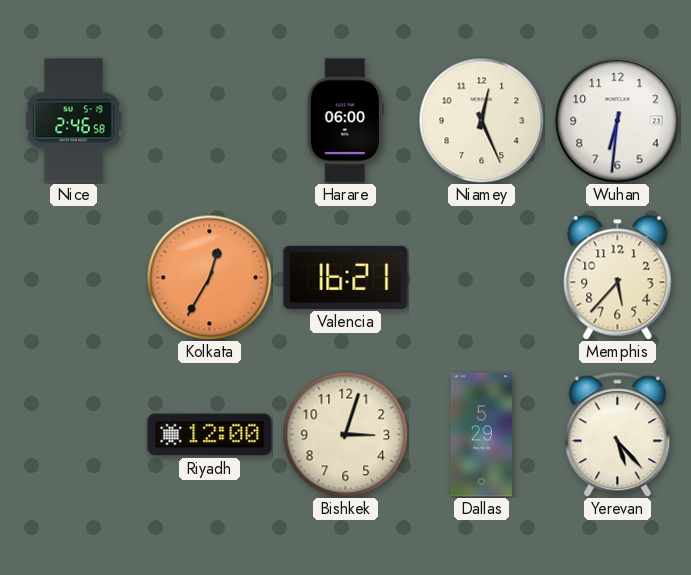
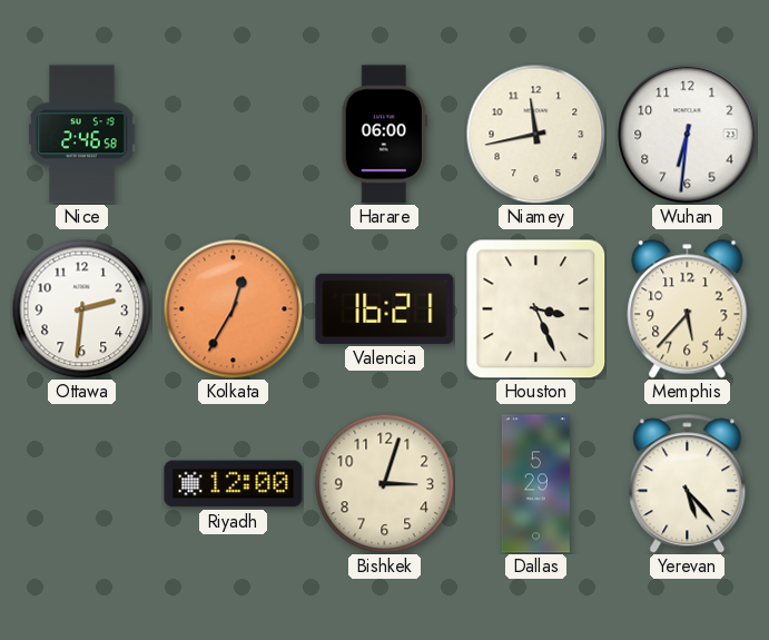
Niamey: 12:26 -> 11:43 (535, 134)
Ottawa: none -> 2:31 (81, 308)
Houston: none -> 3:26 (535, 308)
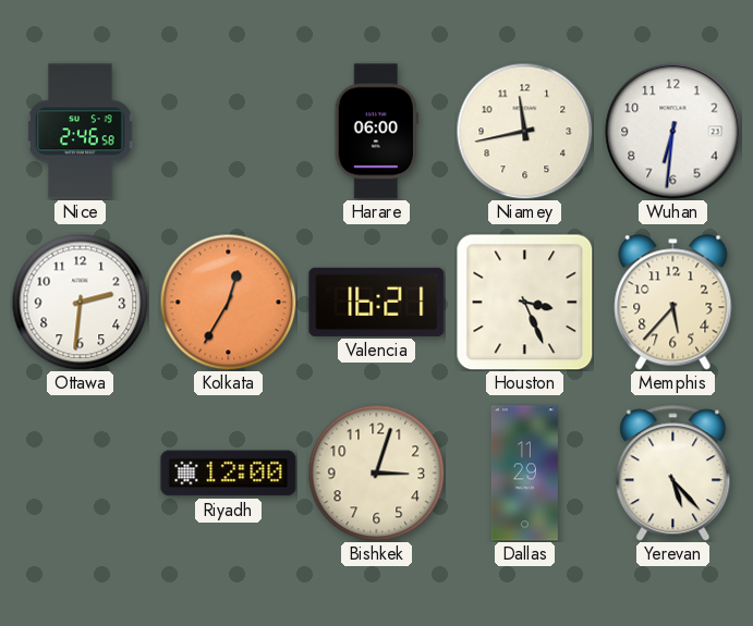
Dallas: 5:29 -> 11:29 (524, 474)
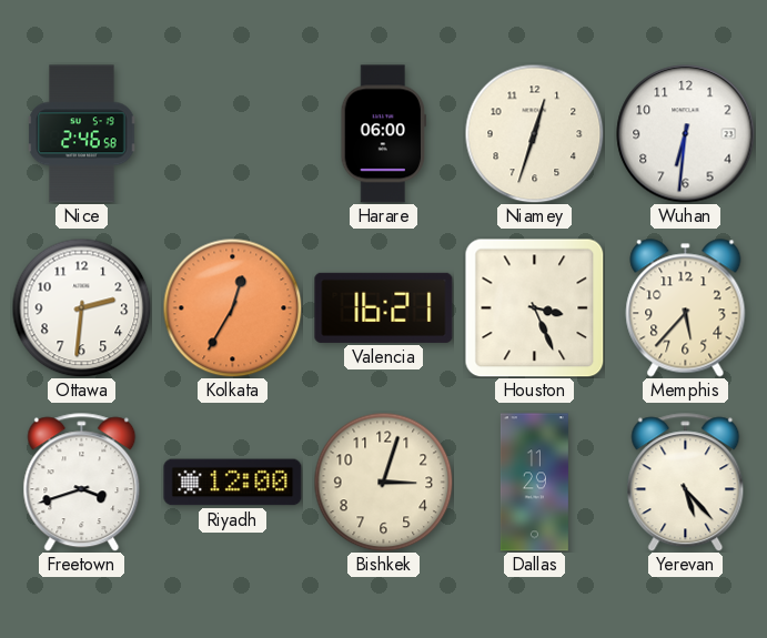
Niamey: 11:43 -> 12:33 (534, 133)
Freetown: none -> 3:42 (82, 483)
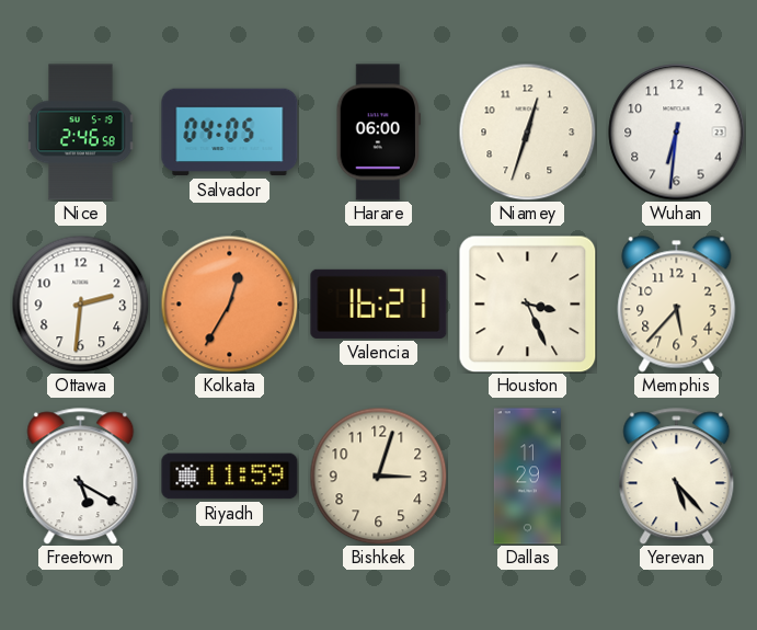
Salvador: none -> 04:05 (230, 133)
Freetown: 3:42 -> 5:20 (81, 477)
Riyadh: 12:00 -> 11:59 (230, 477)
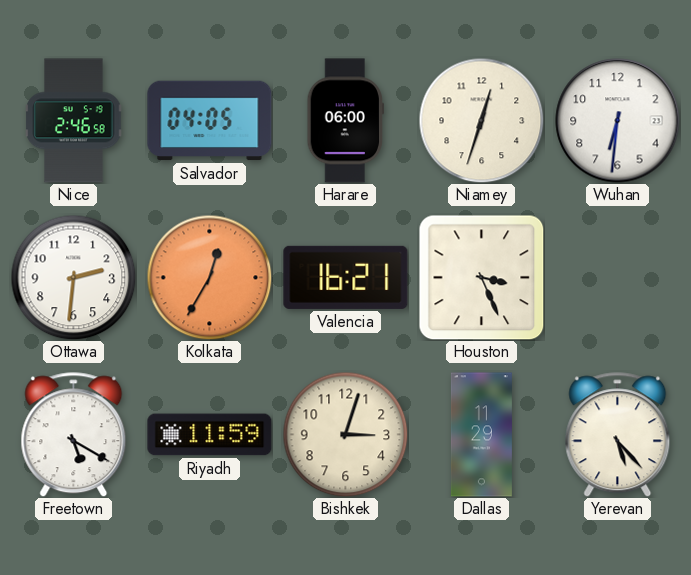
Memphis: 5:37 -> none (677, 305)
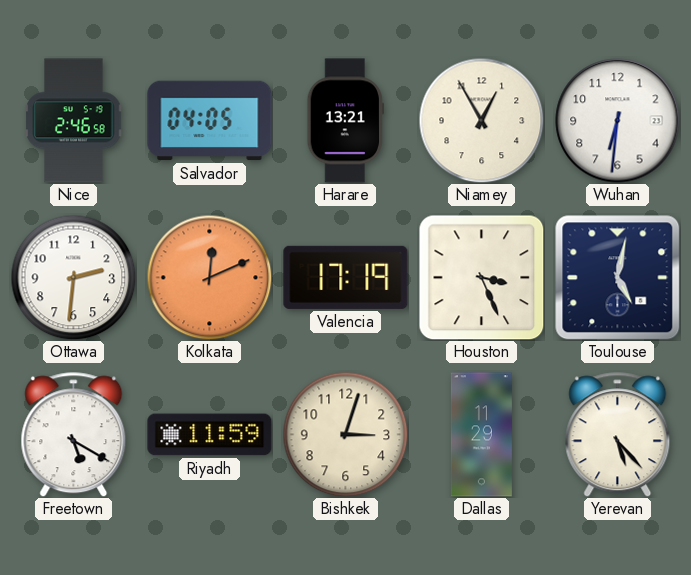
Harare: 06:00 -> 13:21 (345, 121)
Niamey: 12:33 -> 12:55 (481, 120)
Kolkata: 12:35 -> 12:11 (209, 277)
Valencia: 16:21 -> 17:19 (346, 277)
Toulouse: none -> 5:02 (617, 277)
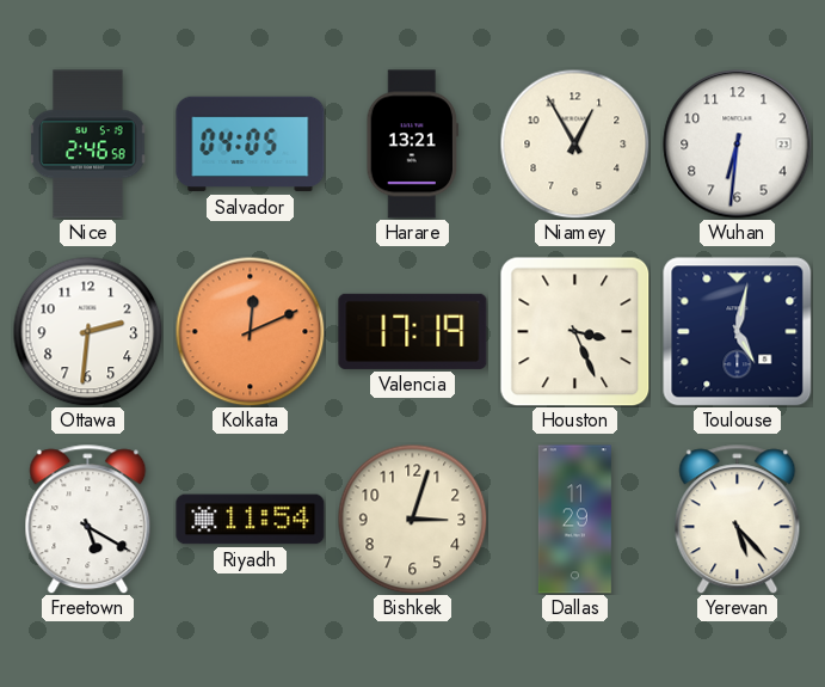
Riyadh: 11:59 -> 11:54 (251, 520)
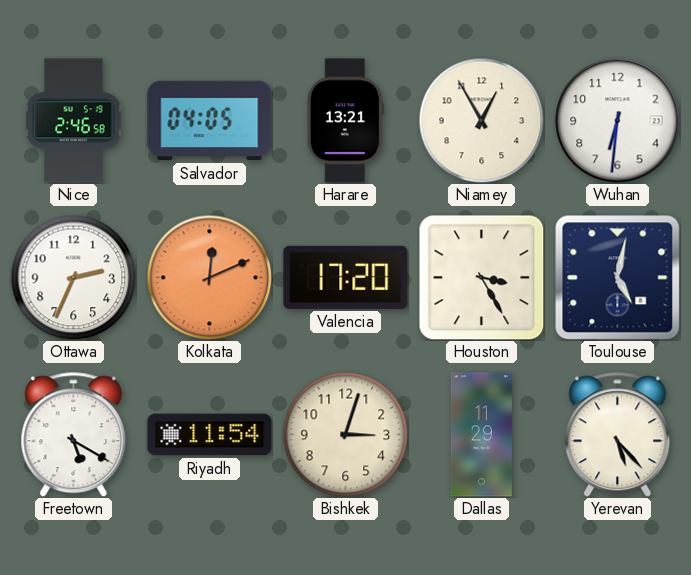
Ottawa: 2:31 -> 2:34 (73, 277)
Valencia: 17:19 -> 17:20 (346, 277)
Houston: 3:26 -> 3:25 (481, 277)
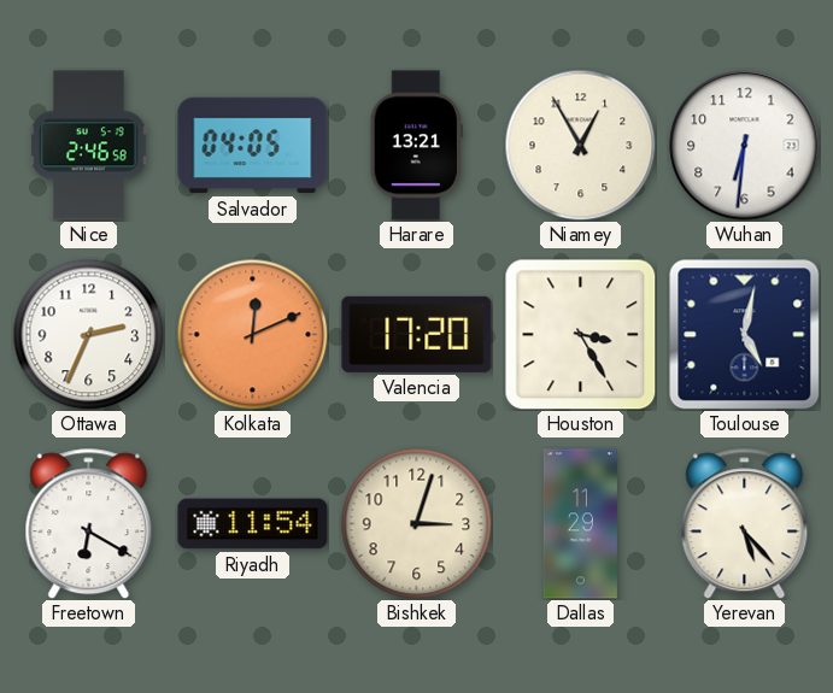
Freetown: 5:20 -> 6:20 (89, 524)
